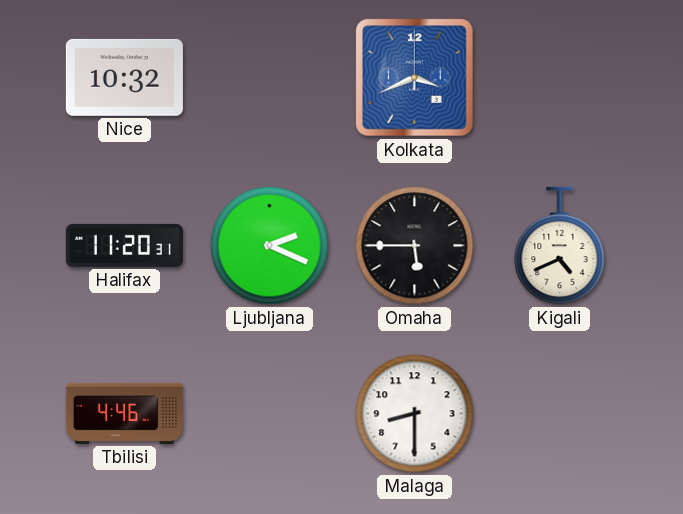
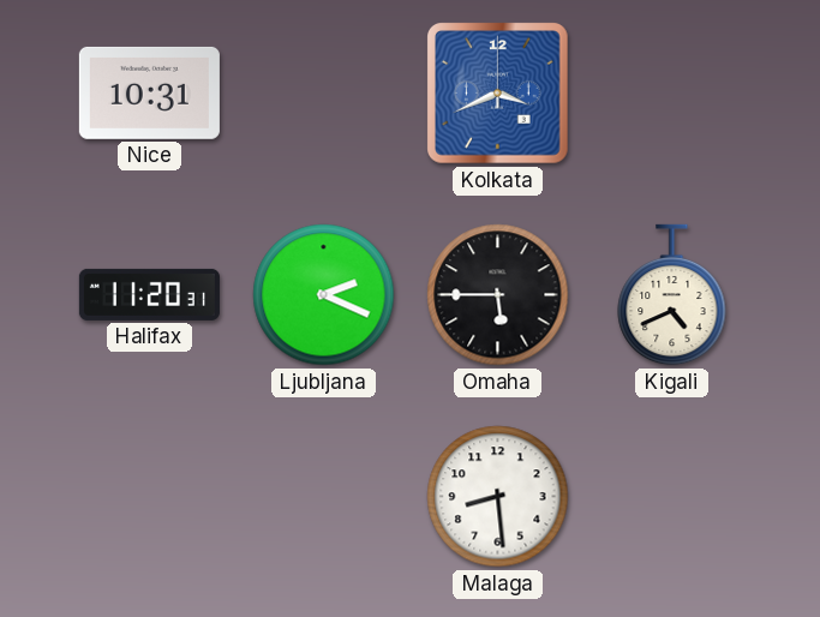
Nice: 10:32 -> 10:31 (149, 92)
Tbilisi: 4:46 -> none (124, 413)
Malaga: 8:30 -> 8:29 (498, 497)
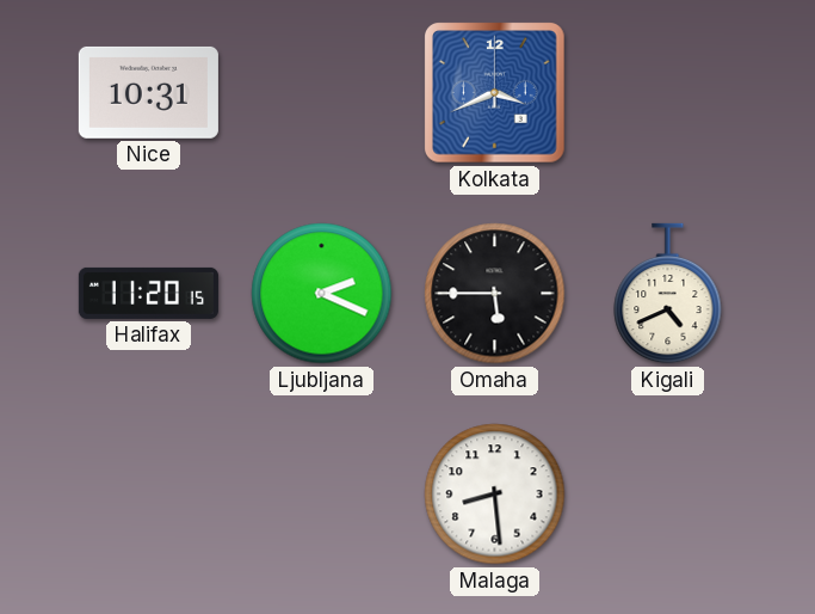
Halifax: 11:20:31 -> 11:20:15 (148, 293)
